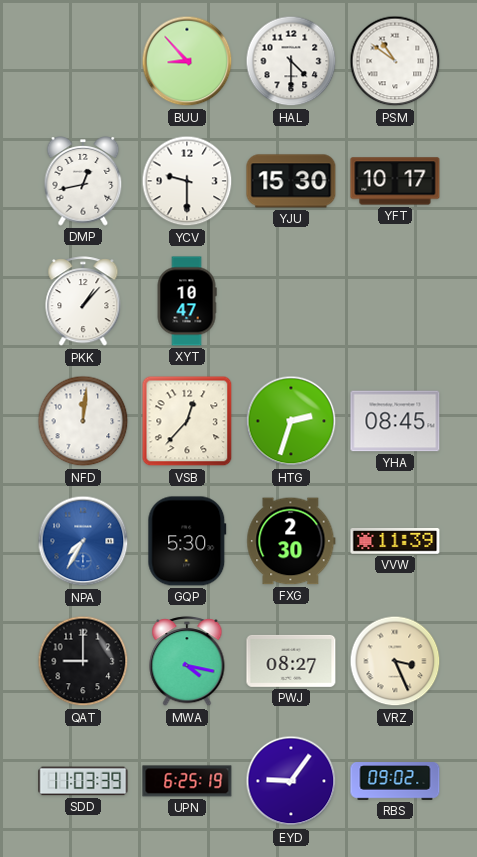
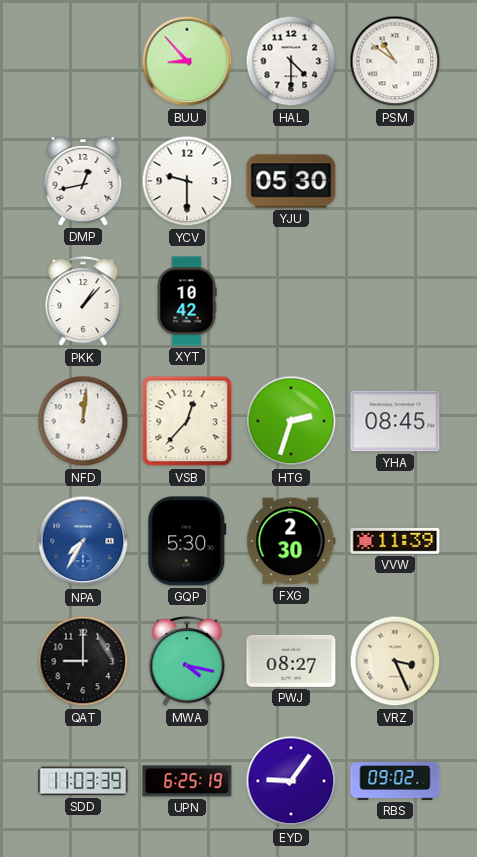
YJU: 15:30 -> 05:30 (291, 181)
YFT: 10:17 -> none (395, 181)
XYT: 10:47 -> 10:42 (187, 301)
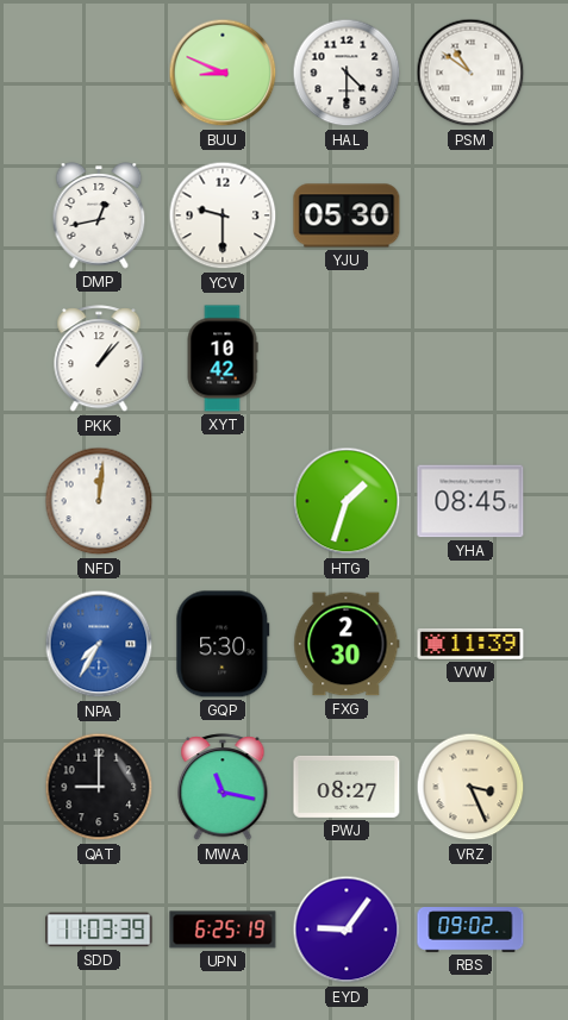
BUU: 8:53 -> 8:49 (223, 73)
VSB: 12:37 -> none (187, 421)
HTG: 2:33 -> 1:33 (347, 501)
MWA: 4:17 -> 11:17 (223, 788)
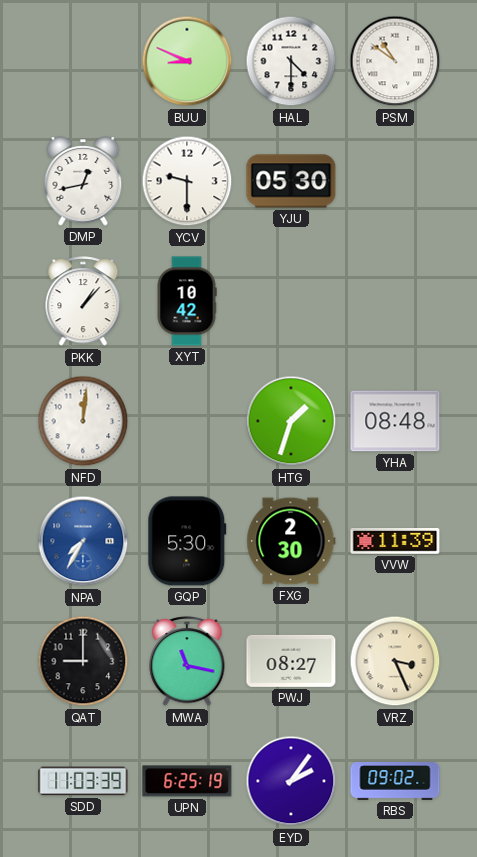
YHA: 08:45 -> 08:48 (395, 421)
EYD: 9:06 -> 2:06 (291, 781)
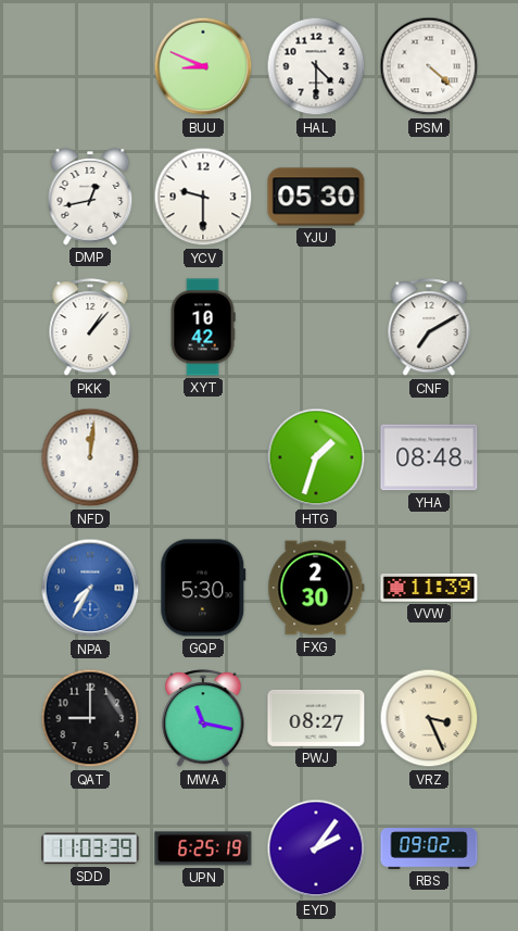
PSM: 10:51 -> 4:22 (429, 66)
CNF: none -> 7:10 (429, 328)
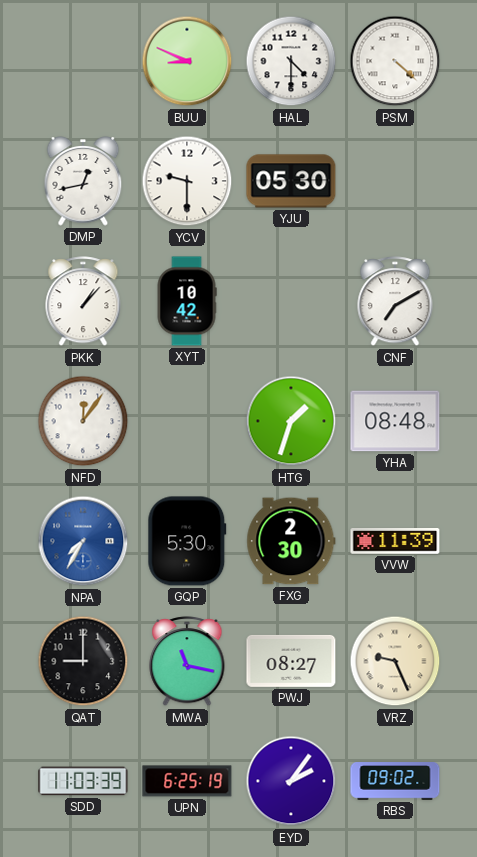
NFD: 12:01 -> 12:06 (83, 421)
VRZ: 3:26 -> 9:26 (395, 661)
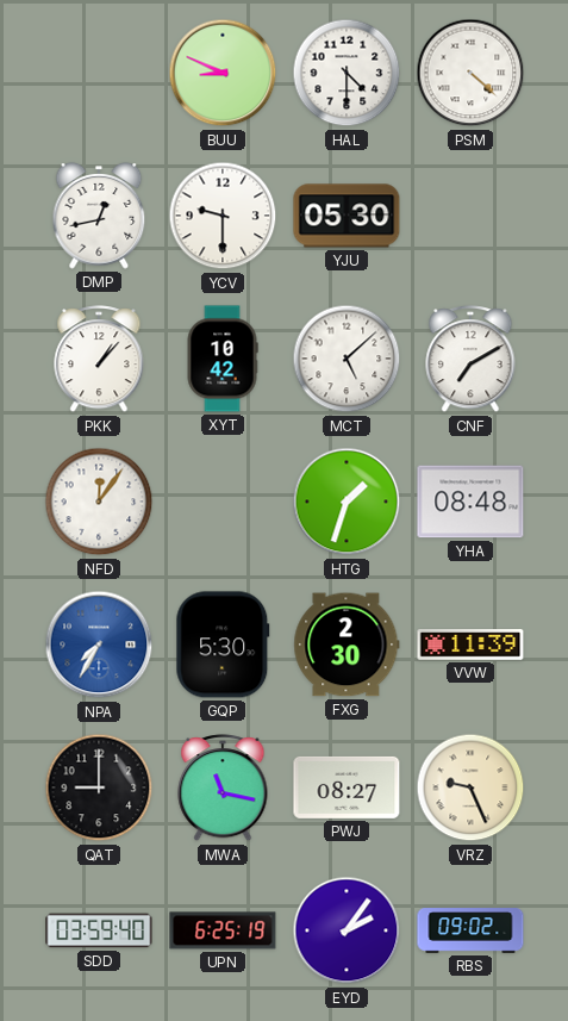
MCT: none -> 5:08 (347, 359)
SDD: 11:03 -> 03:59 (99, 930)
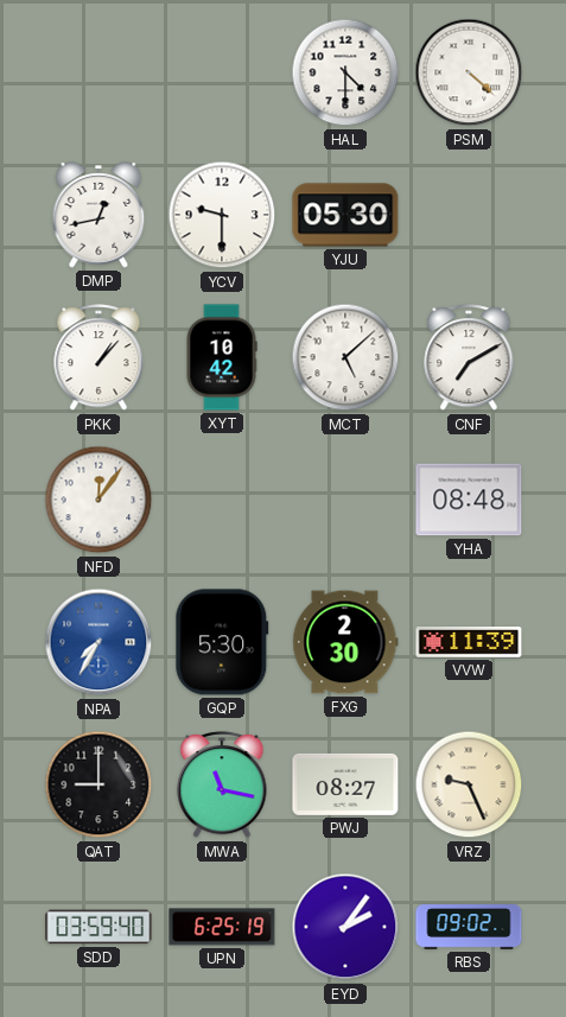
BUU: 8:49 -> none (223, 73)
HTG: 1:33 -> none (347, 502)
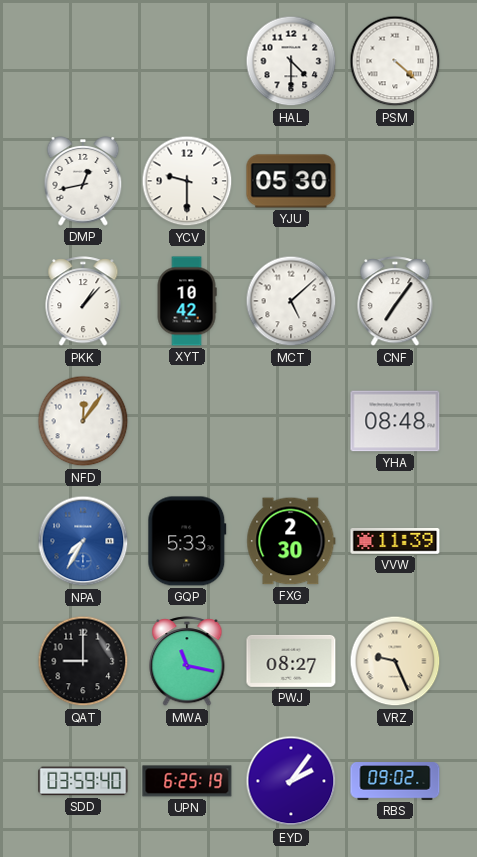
CNF: 7:10 -> 7:06 (395, 302)
GQP: 5:30 -> 5:33 (187, 541)
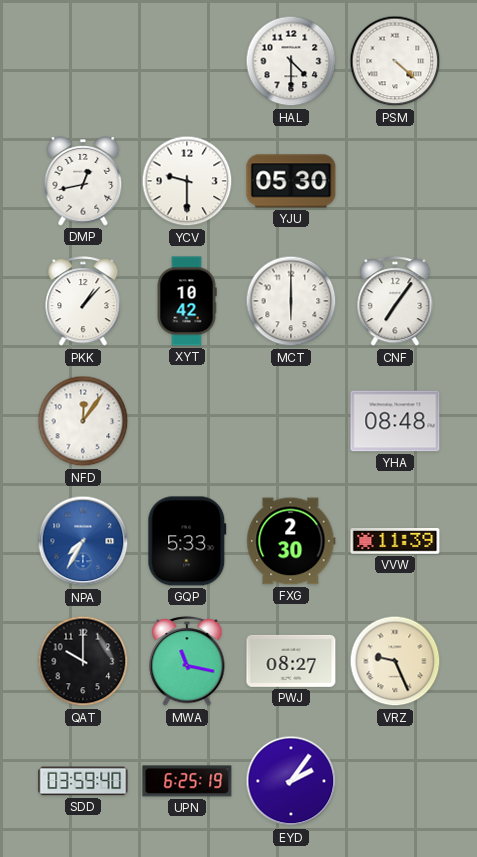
MCT: 5:08 -> 6:00 (291, 301)
QAT: 9:00 -> 10:00 (83, 661)
RBS: 09:02 -> none (395, 781)
